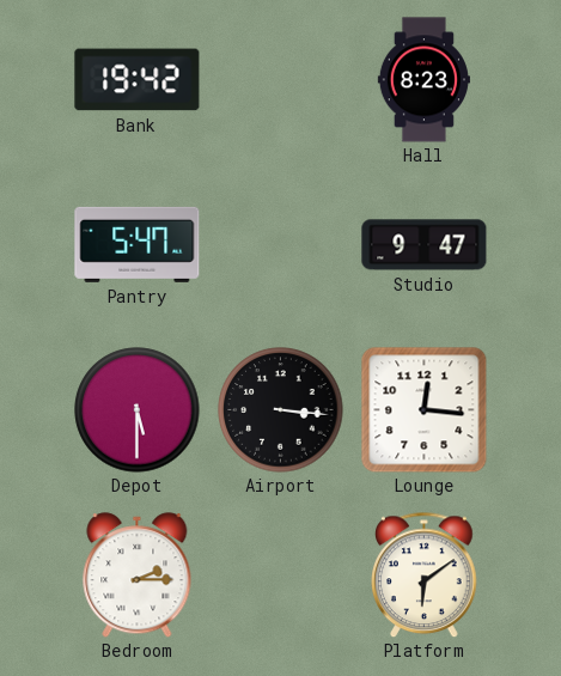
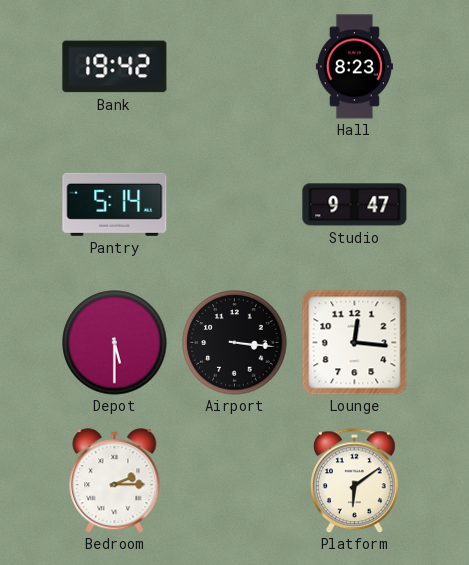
Pantry: 5:47 -> 5:14 (115, 204)
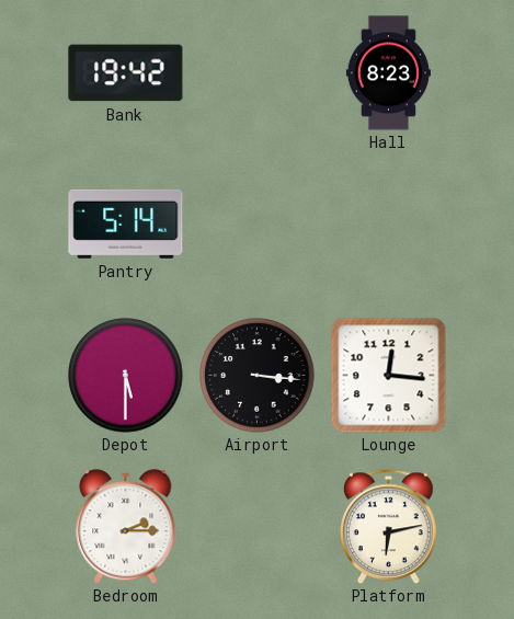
Studio: 9:47 -> none (355, 205)
Platform: 6:09 -> 6:13 (389, 526)
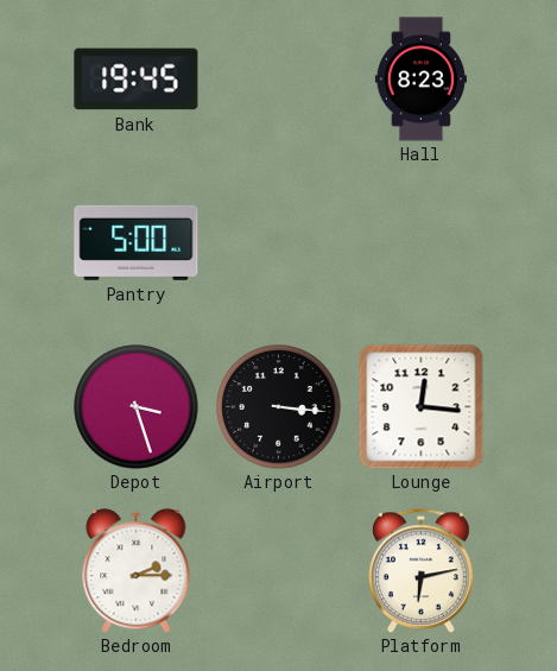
Bank: 19:42 -> 19:45 (137, 80)
Pantry: 5:14 -> 5:00 (137, 242)
Depot: 5:30 -> 3:27 (137, 407)
